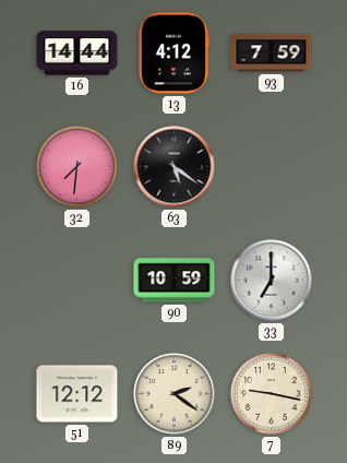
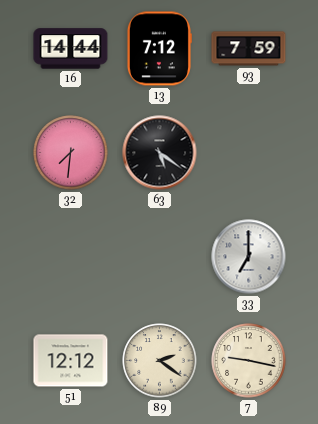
13: 4:12 -> 7:12 (159, 49)
90: 10:59 -> none (175, 281)
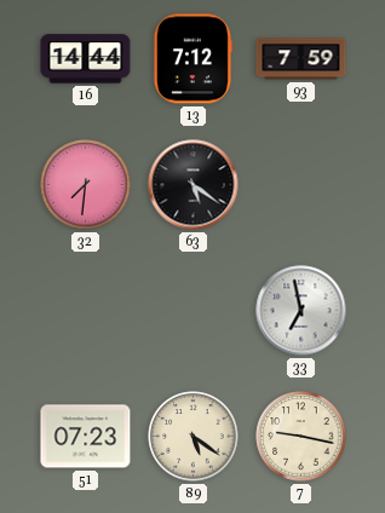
33: 7:00 -> 6:58 (301, 311)
51: 12:12 -> 07:23 (86, 437)
89: 2:21 -> 5:21 (194, 437)
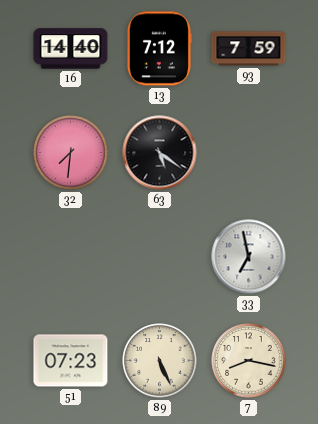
16: 14:44 -> 14:40 (71, 49)
89: 5:21 -> 5:26 (160, 361)
7: 9:17 -> 8:17 (249, 361)
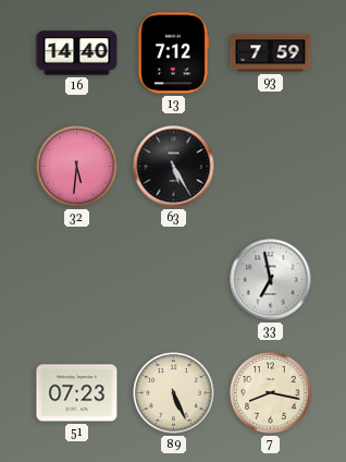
32: 7:31 -> 5:31 (77, 167)
63: 5:21 -> 5:25 (174, 167)
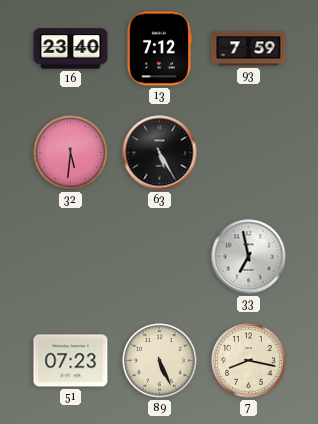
16: 14:40 -> 23:40 (71, 49)
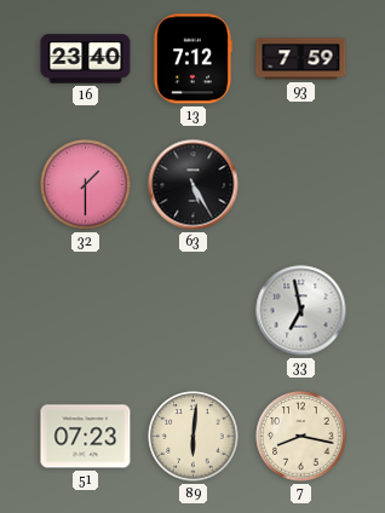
32: 5:31 -> 1:30 (86, 185)
89: 5:26 -> 6:01 (194, 437)
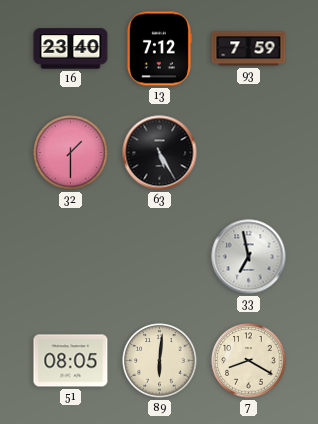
51: 07:23 -> 08:05 (71, 361)
7: 8:17 -> 8:20 (249, 361)
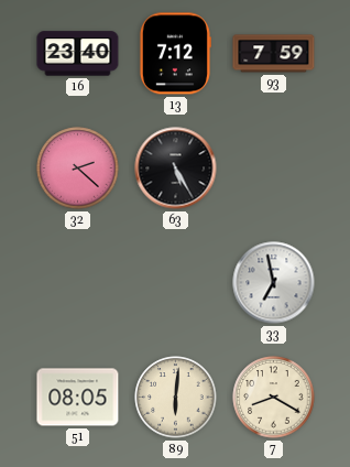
32: 1:30 -> 2:22 (78, 169)
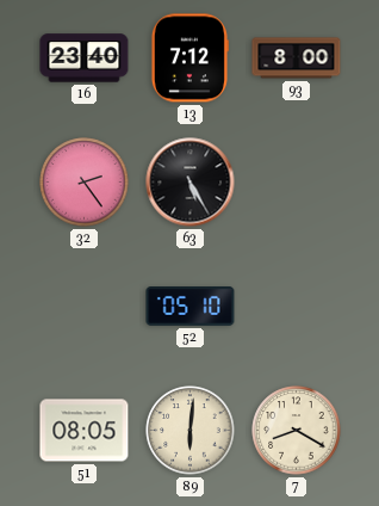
93: 7:59 -> 8:00 (297, 58)
32: 2:22 -> 2:24 (85, 183)
52: none -> 05:10 (191, 307)
33: 6:58 -> none (274, 283)
